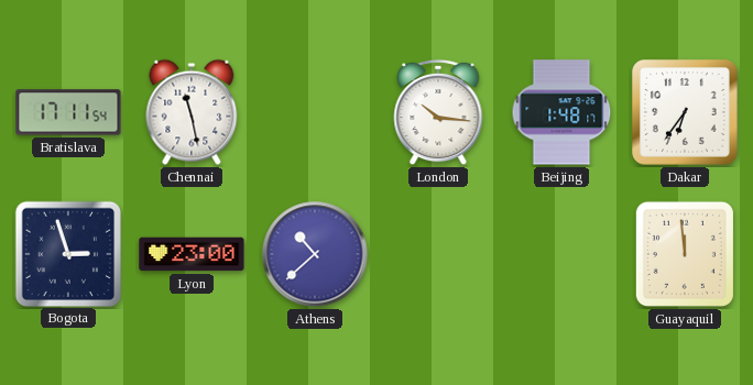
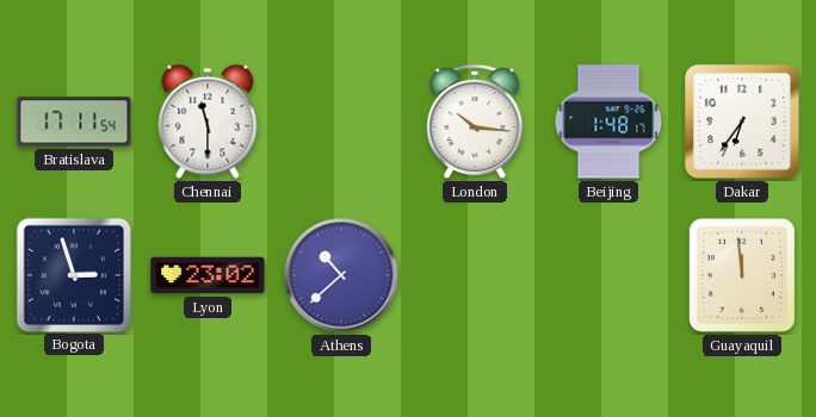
Chennai: 11:28 -> 11:30 (208, 122)
Lyon: 23:00 -> 23:02 (208, 275)
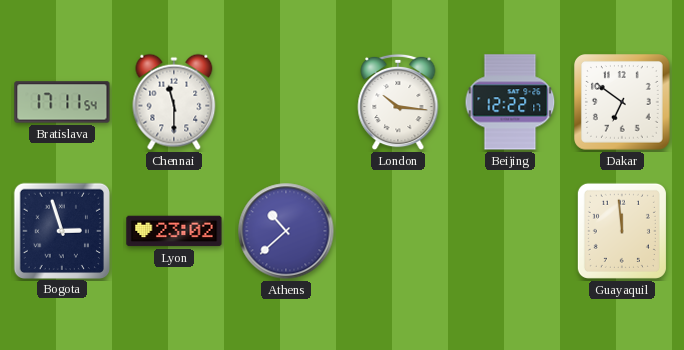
Beijing: 1:48 -> 12:22 (510, 102)
Dakar: 6:36 -> 6:51 (623, 103)
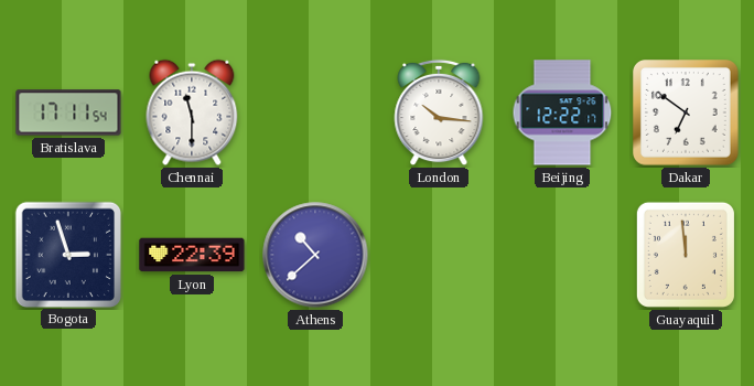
Lyon: 23:02 -> 22:39 (192, 255)
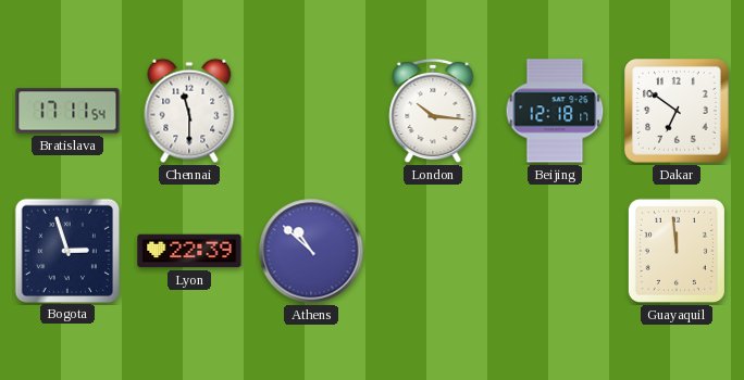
Beijing: 12:22 -> 12:18 (555, 111)
Athens: 10:38 -> 10:52 (311, 251)
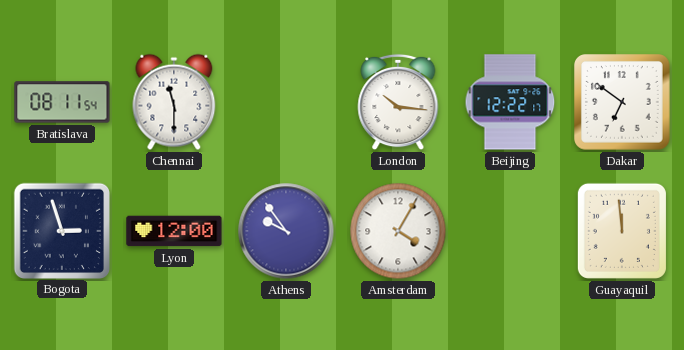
Bratislava: 17:11 -> 08:11 (62, 102)
Beijing: 12:18 -> 12:22 (510, 102)
Lyon: 22:39 -> 12:00 (174, 231)
Athens: 10:52 -> 9:54 (286, 231)
Amsterdam: none -> 4:05 (398, 231)
